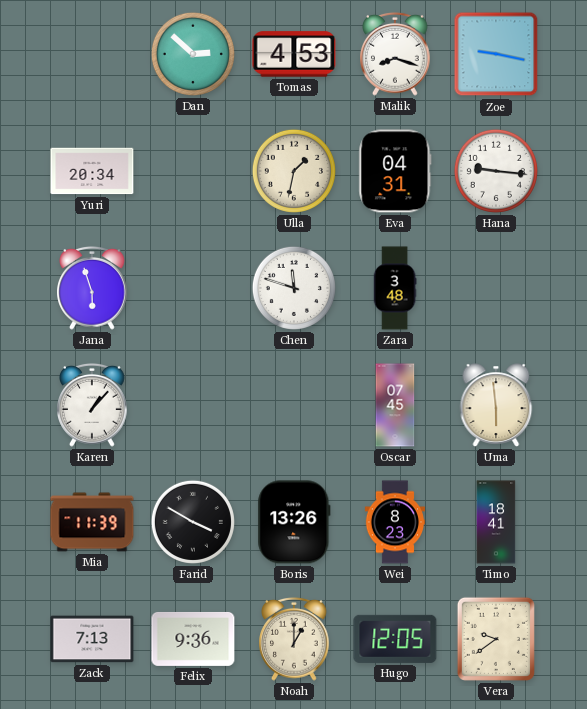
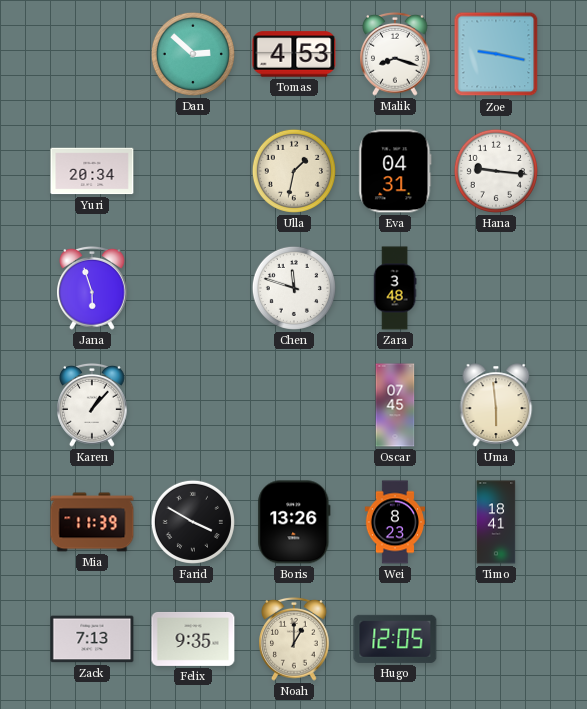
Felix: 9:36 -> 9:35 (193, 639)
Vera: 9:39 -> none (496, 639)
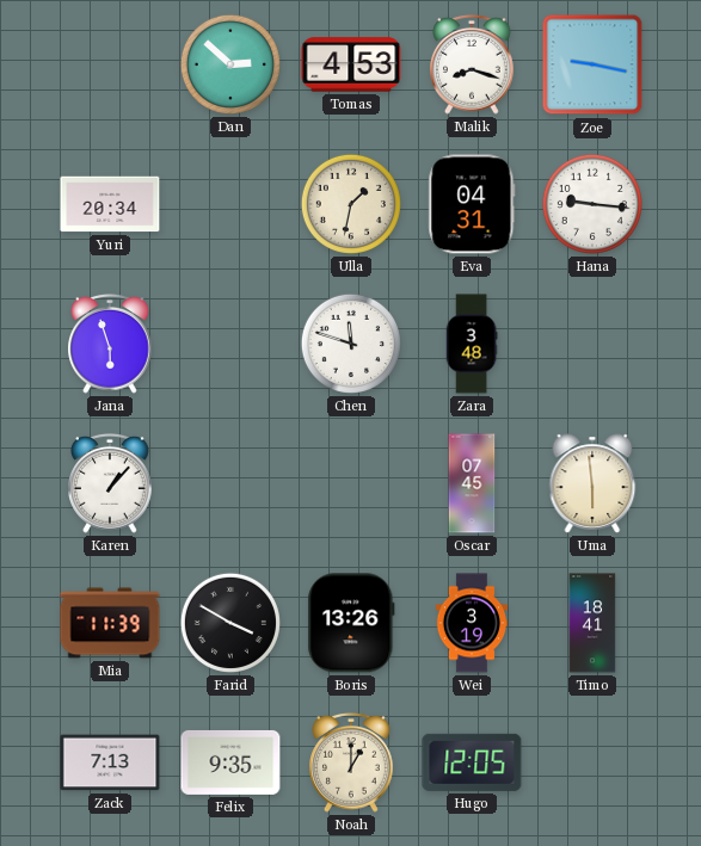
Wei: 8:23 -> 3:19 (471, 623)
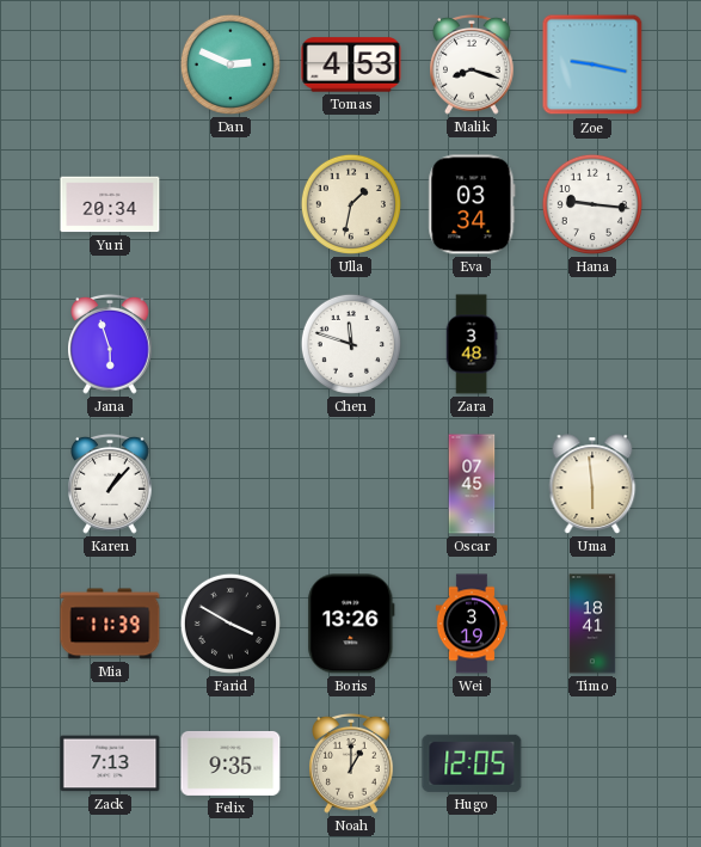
Dan: 2:52 -> 2:49 (230, 65)
Eva: 04:31 -> 03:34 (472, 204)
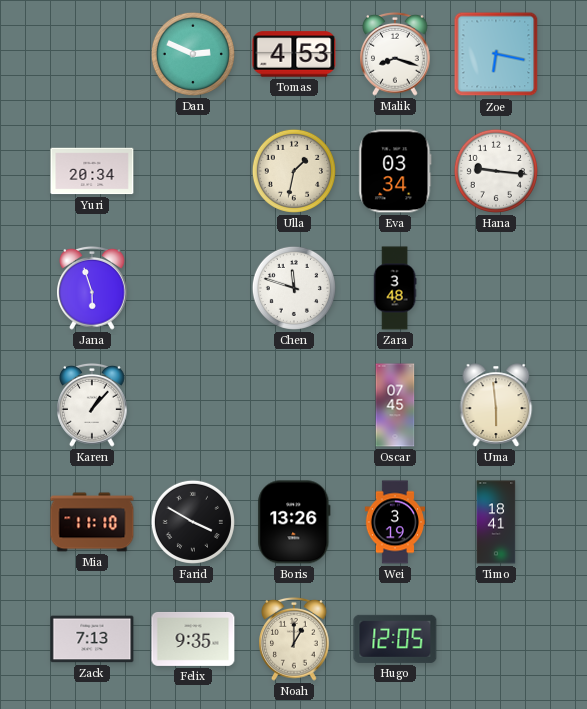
Zoe: 9:17 -> 6:17 (496, 54)
Mia: 11:39 -> 11:10 (92, 522)
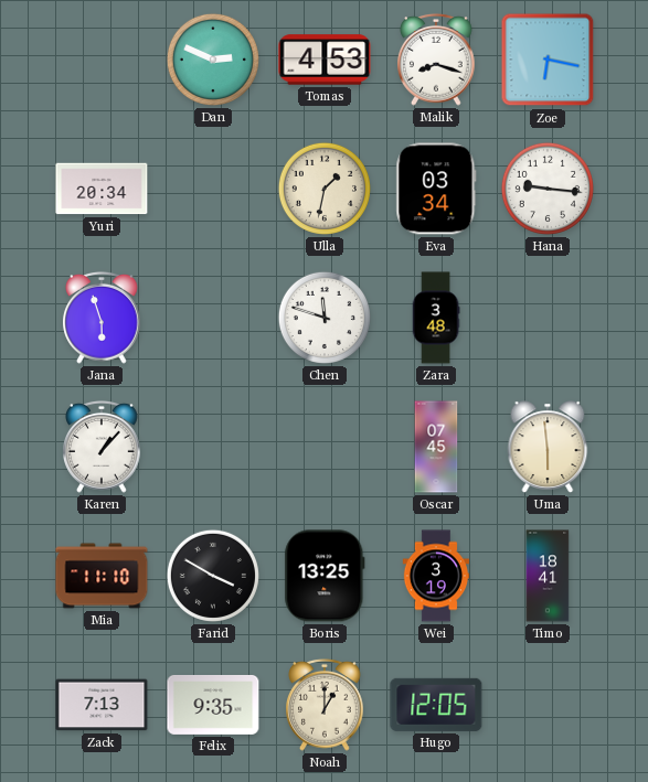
Boris: 13:26 -> 13:25 (325, 576)
